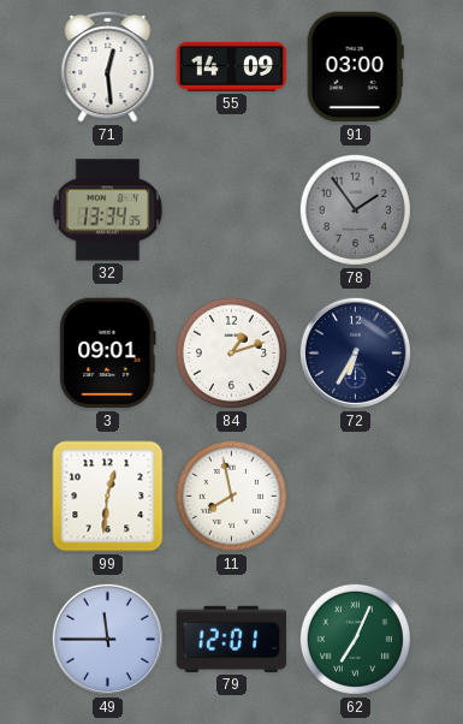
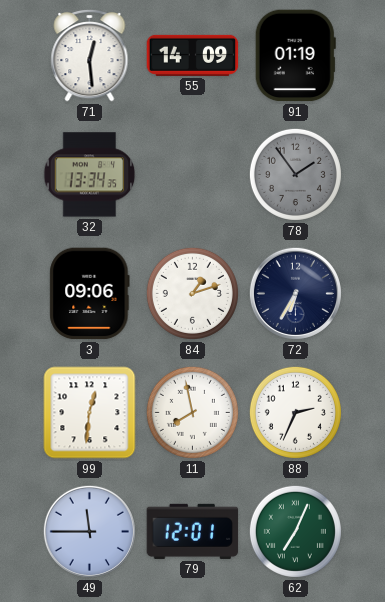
91: 03:00 -> 01:19 (295, 56)
3: 09:01 -> 09:06 (90, 294)
88: none -> 2:34 (295, 412)
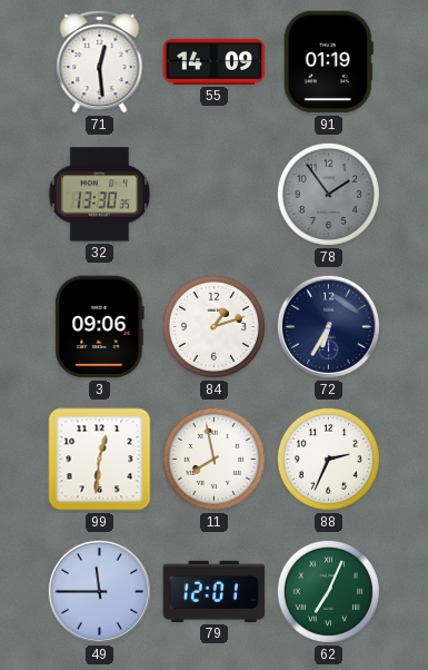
32: 13:34 -> 13:30 (100, 195)
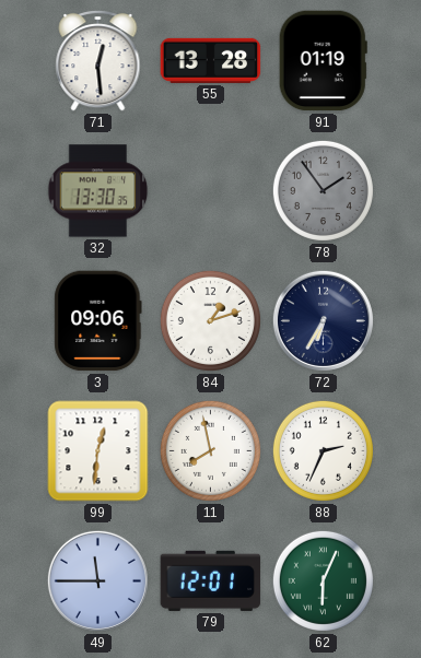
55: 14:09 -> 13:28 (211, 60)
62: 7:04 -> 6:04 (323, 580)
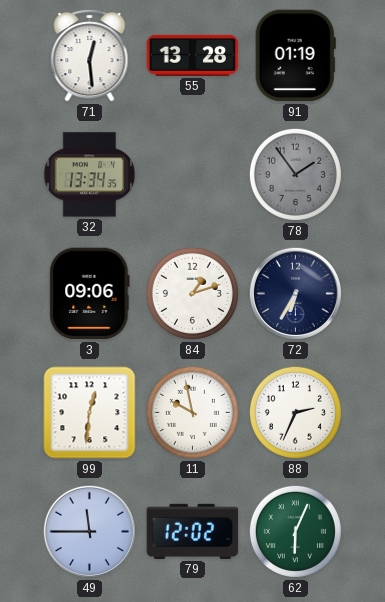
32: 13:30 -> 13:34 (90, 175)
11: 7:58 -> 9:58 (192, 412)
79: 12:01 -> 12:02 (193, 531)
